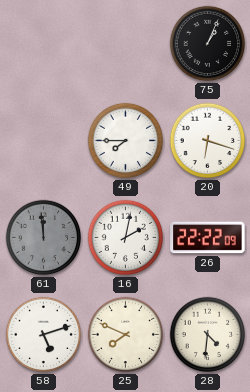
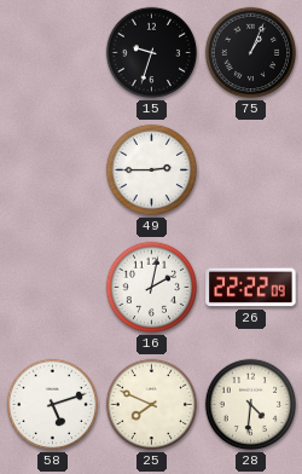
15: none -> 9:33 (152, 53)
49: 7:45 -> 2:45 (152, 170)
20: 6:18 -> none (208, 141)
61: 11:59 -> none (44, 238)
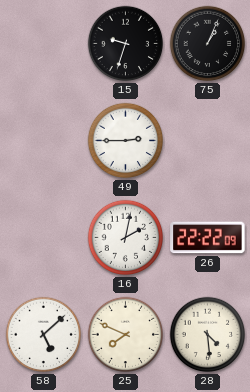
58: 5:12 -> 5:08 (44, 335)
28: 4:31 -> 4:29 (208, 335)
